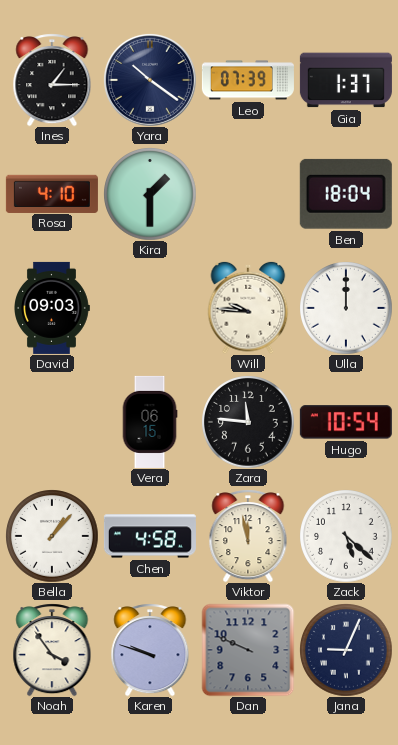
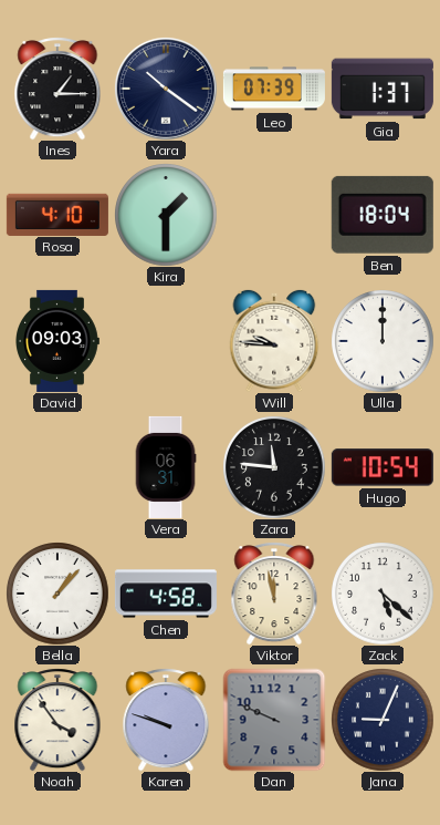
Vera: 06:15 -> 06:31 (166, 467)
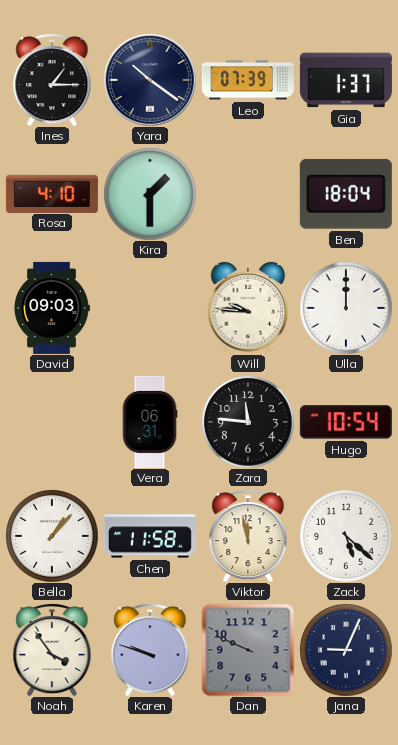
Chen: 4:58 -> 11:58 (150, 536)
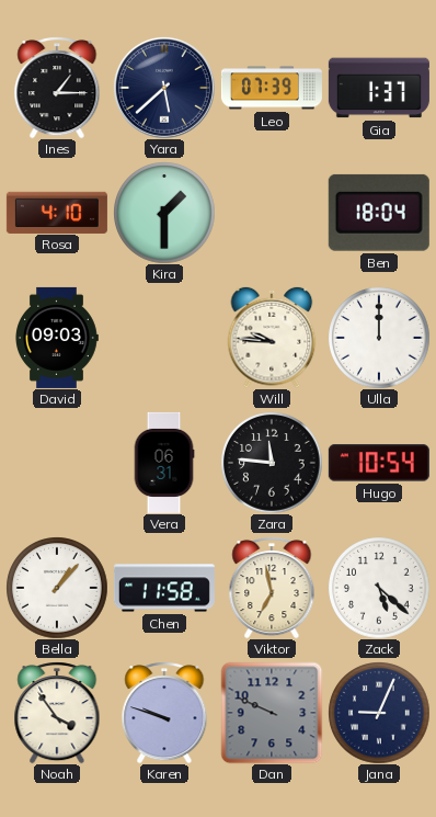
Yara: 10:21 -> 5:38 (164, 88)
Viktor: 11:58 -> 6:58 (272, 588)
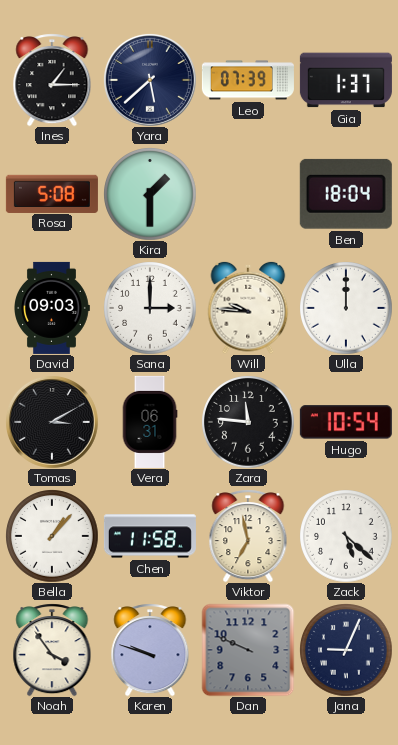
Rosa: 4:10 -> 5:08 (52, 193)
Sana: none -> 3:00 (150, 308)
Tomas: none -> 3:10 (52, 422)
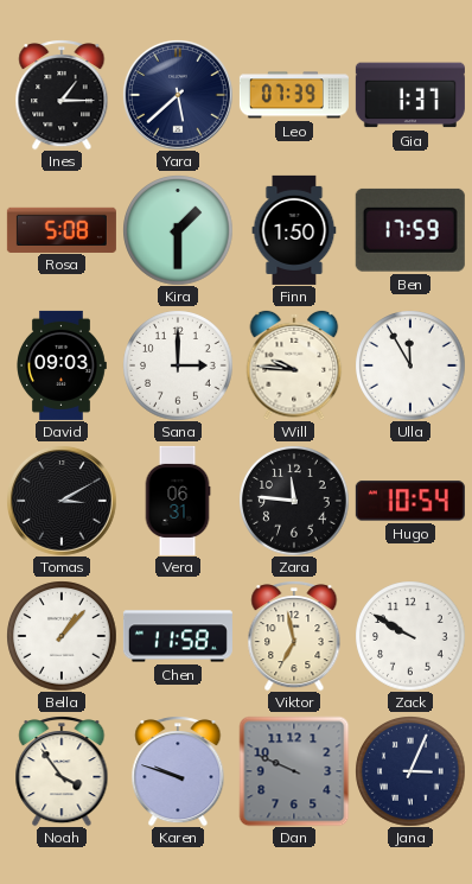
Finn: none -> 1:50 (294, 230)
Ben: 18:04 -> 17:59 (410, 230)
Ulla: 12:00 -> 11:55 (410, 365)
Zack: 5:22 -> 9:50 (410, 636)
Jana: 9:04 -> 3:04 (410, 771)
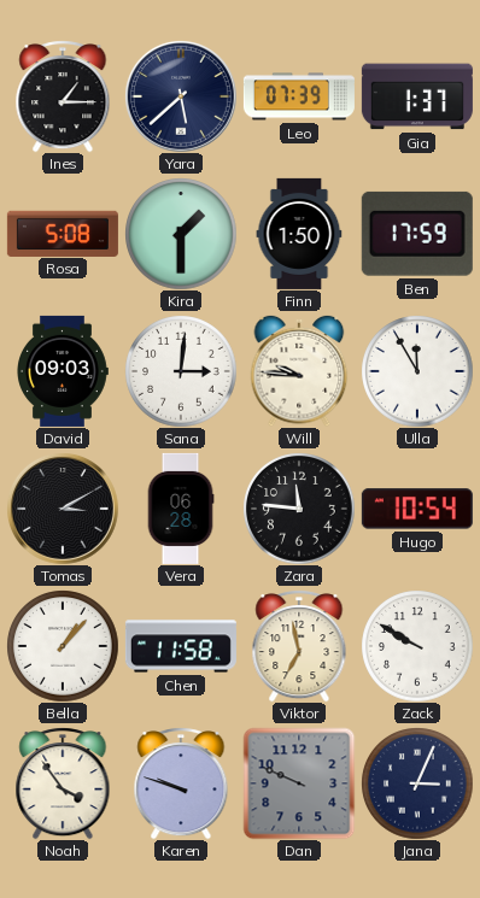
Sana: 3:00 -> 3:01 (181, 371)
Vera: 06:31 -> 06:28 (181, 509)
